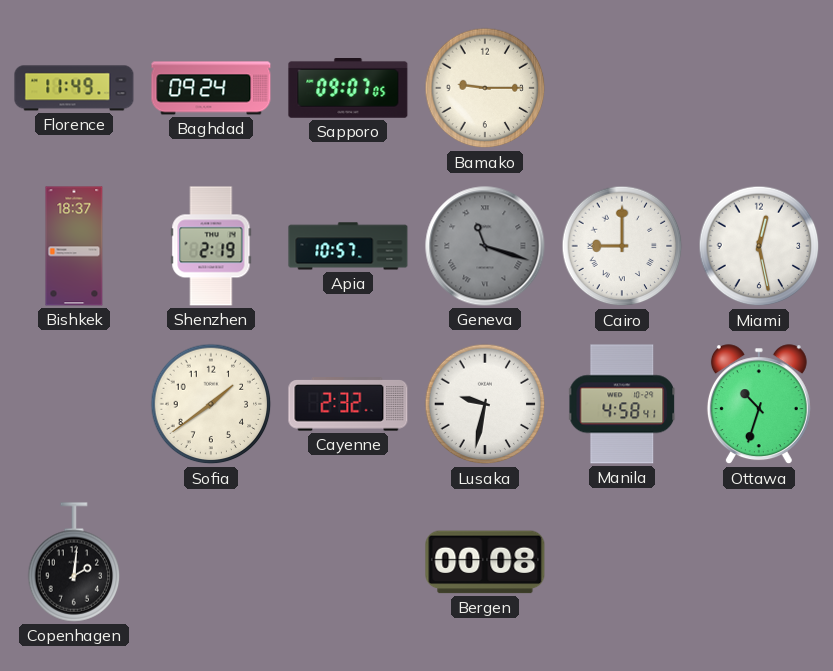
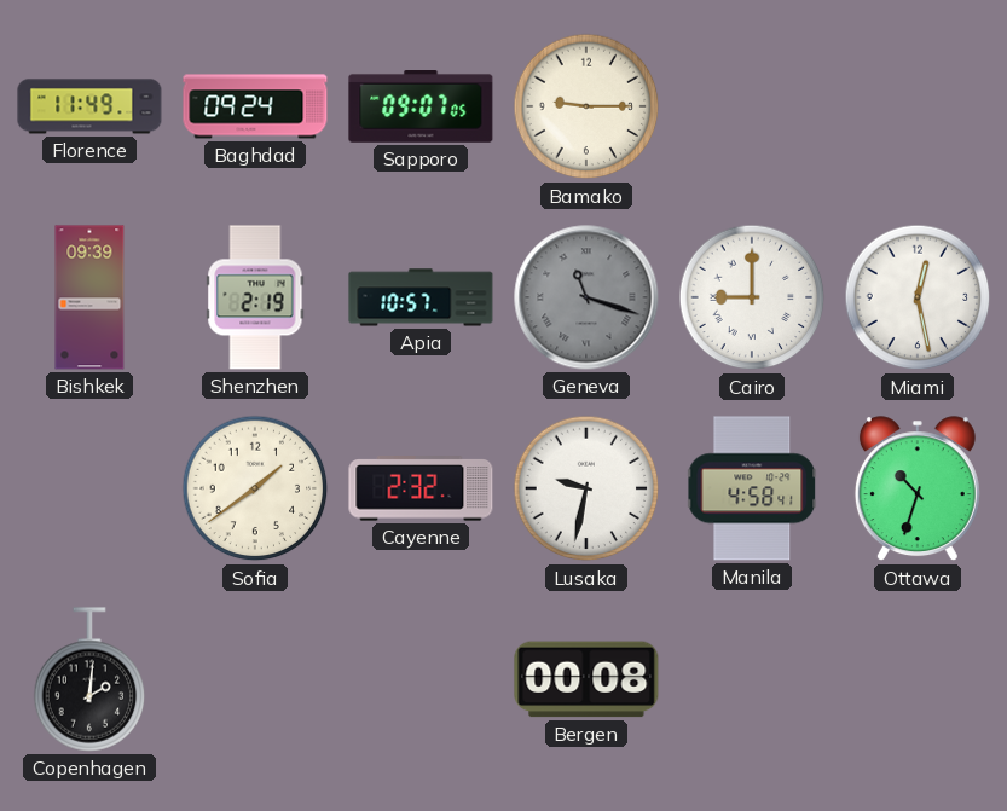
Bishkek: 18:37 -> 09:39 (89, 297)
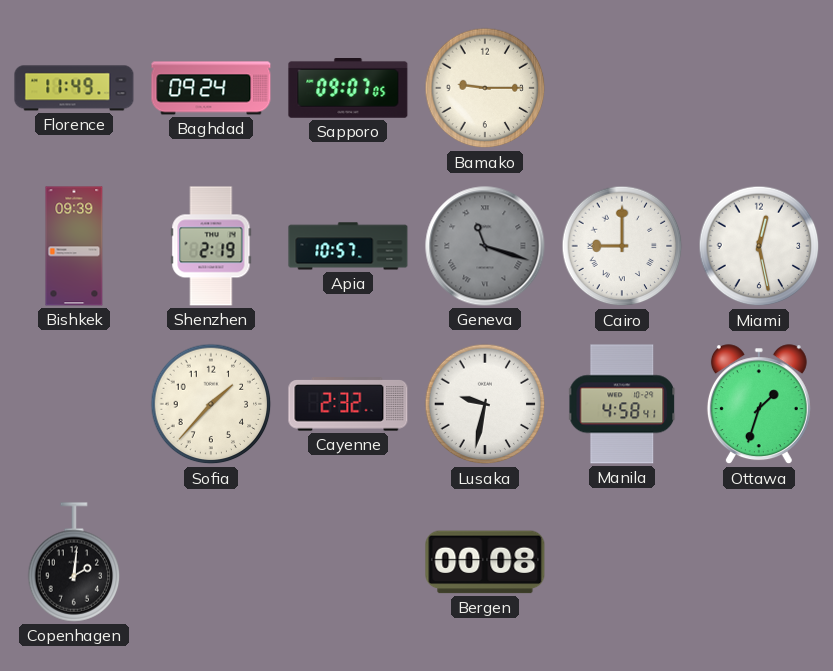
Sofia: 1:39 -> 1:37 (211, 404)
Ottawa: 10:33 -> 1:33 (759, 405)
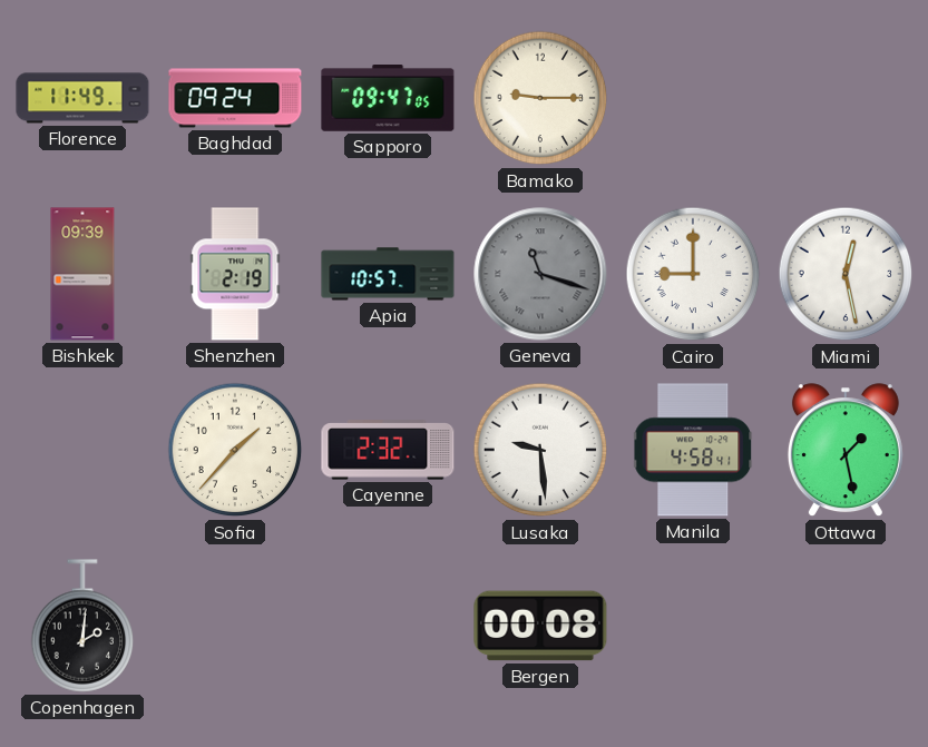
Sapporo: 09:07 -> 09:47 (388, 99)
Lusaka: 9:32 -> 9:29 (540, 450)
Ottawa: 1:33 -> 1:28 (846, 451)
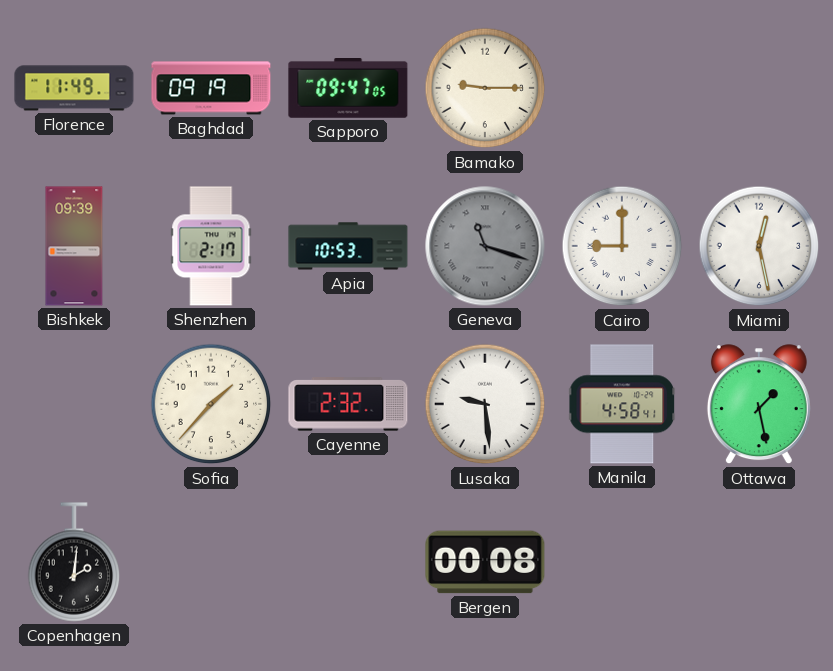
Baghdad: 09:24 -> 09:19 (211, 88)
Shenzhen: 2:19 -> 2:17 (211, 246)
Apia: 10:57 -> 10:53 (348, 246)
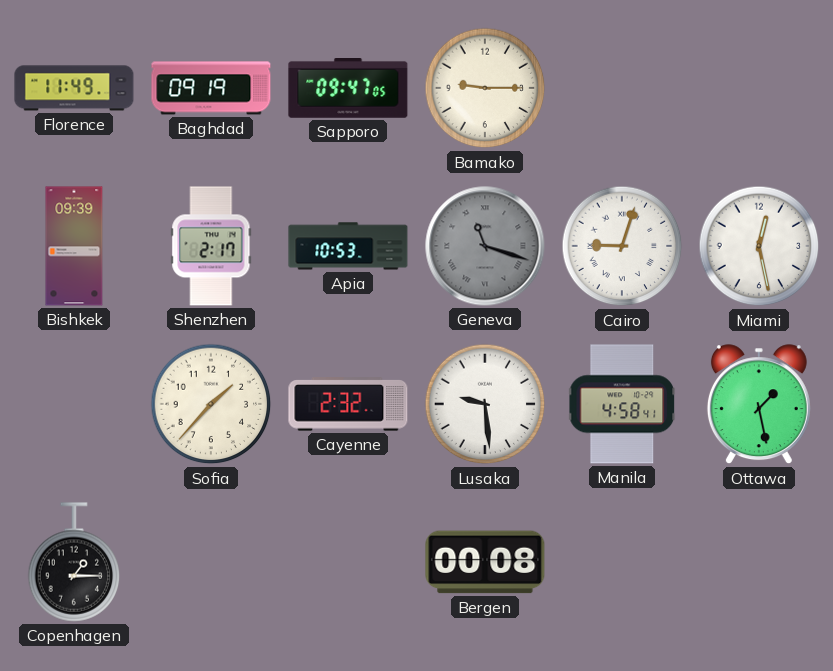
Cairo: 9:00 -> 9:03 (622, 246)
Copenhagen: 2:01 -> 1:15 (74, 562)
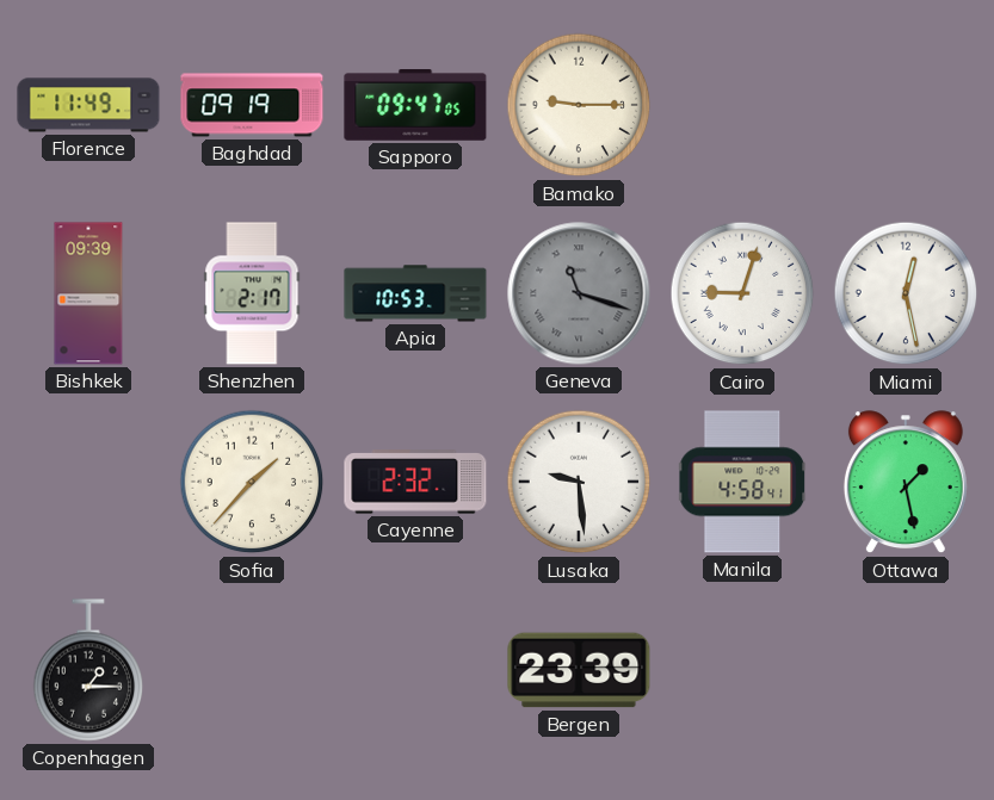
Bergen: 00:08 -> 23:39 (579, 670)
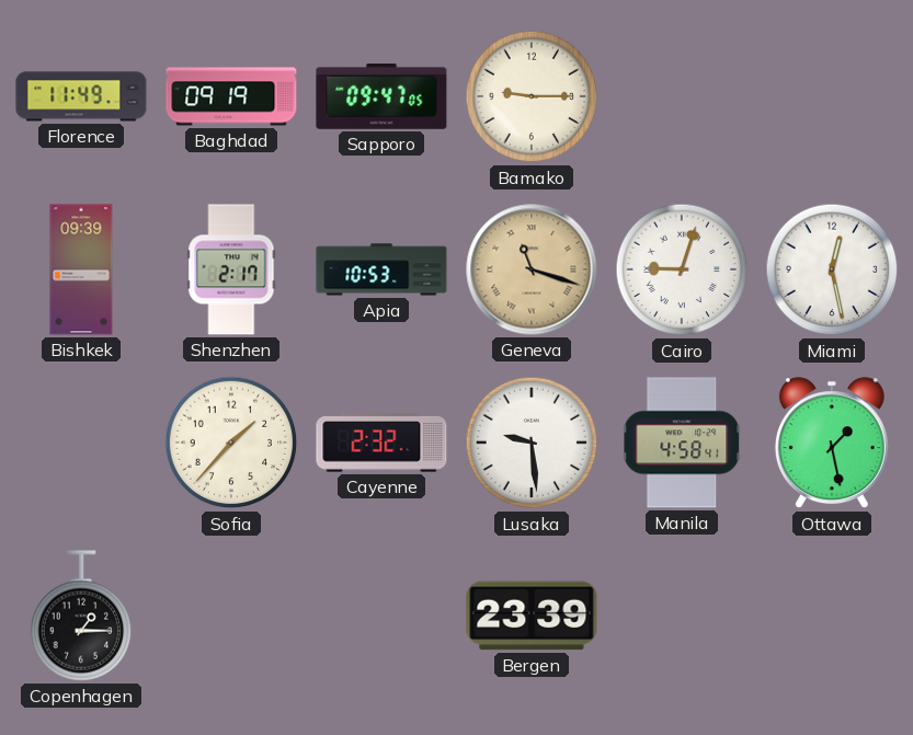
Geneva dial: grey -> champagne (532, 269)
